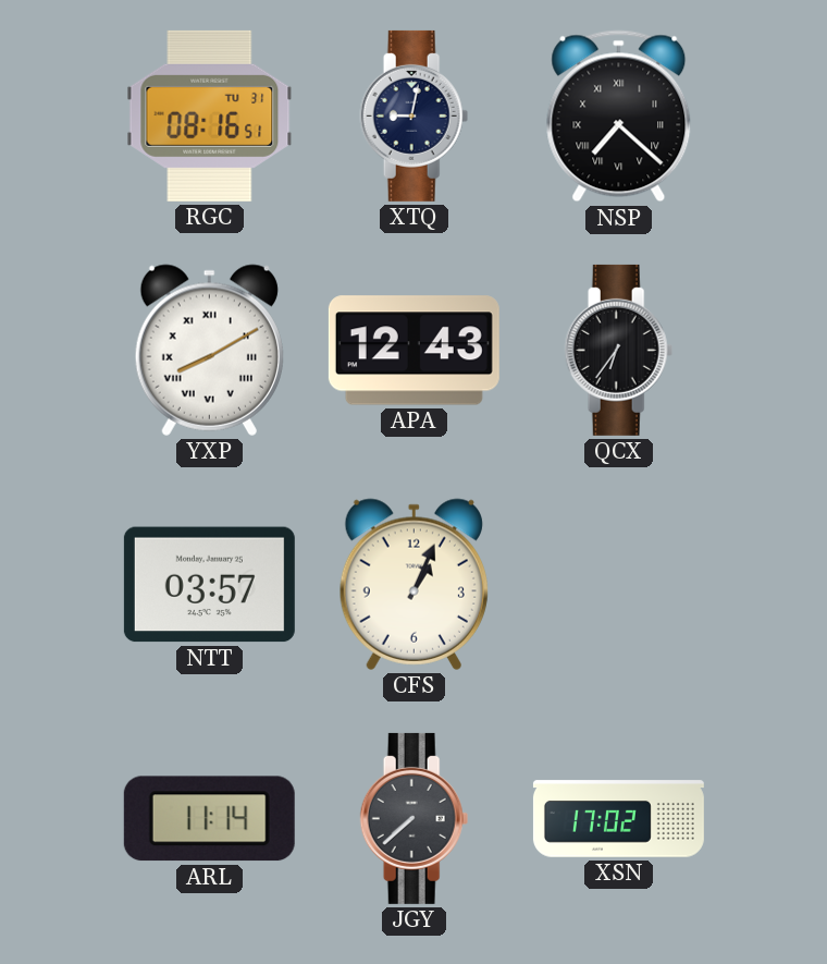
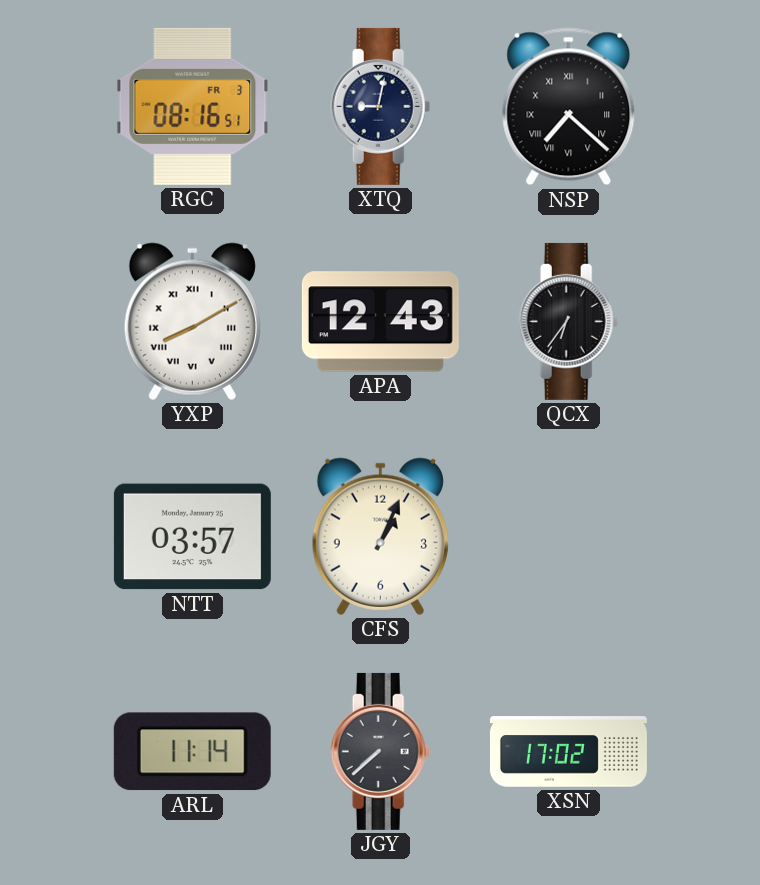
RGC date: TU 31 -> FR 3 (193, 106)
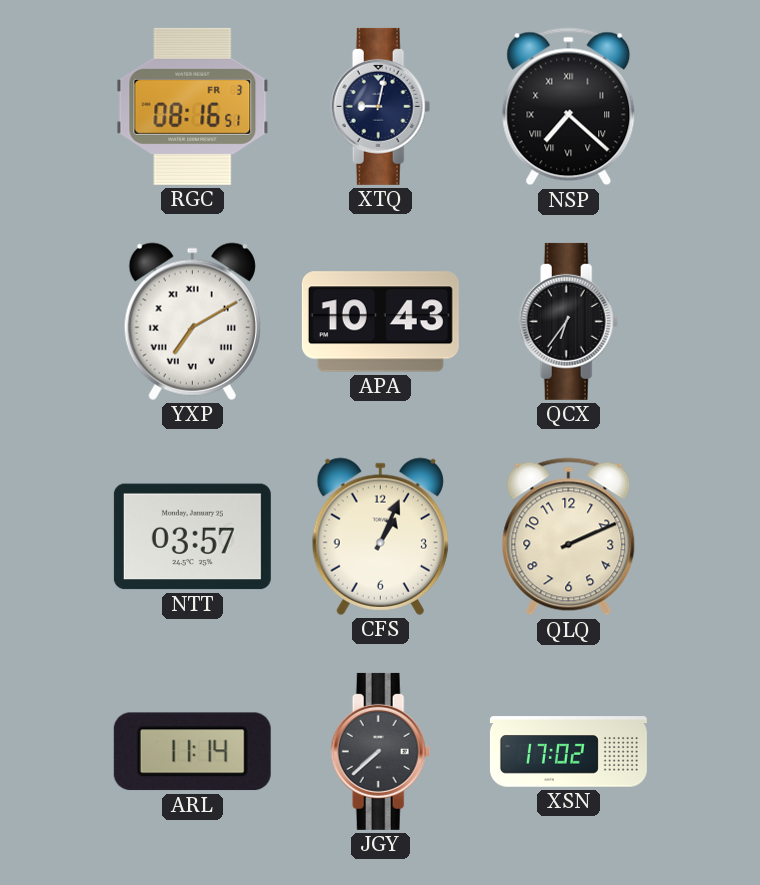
YXP: 8:10 -> 7:10 (192, 321)
APA: 12:43 -> 10:43 (380, 322)
QLQ: none -> 2:11 (569, 537)
